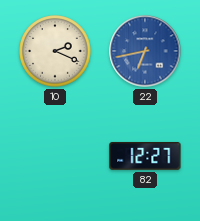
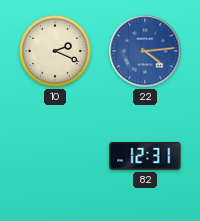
22: 6:43 -> 4:14 (145, 51)
82: 12:27 -> 12:31 (145, 156)
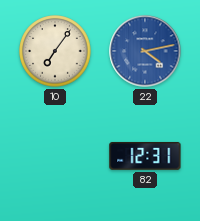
10: 2:19 -> 7:06 (55, 51)
22: 4:14 -> 4:13 (145, 51)
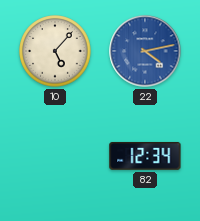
10: 7:06 -> 5:07 (55, 51)
82: 12:31 -> 12:34 (145, 156)
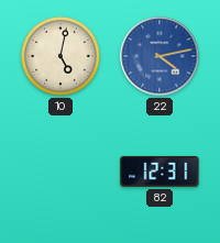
10: 5:07 -> 5:02 (61, 56)
82: 12:34 -> 12:31 (159, 172)
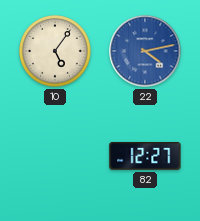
10: 5:02 -> 5:06 (55, 51)
82: 12:31 -> 12:27 (145, 156)
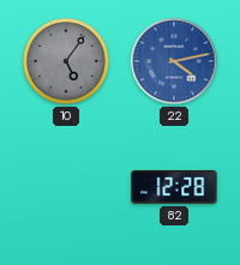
10 dial: cream -> grey (66, 61)
82: 12:27 -> 12:28 (174, 187)
